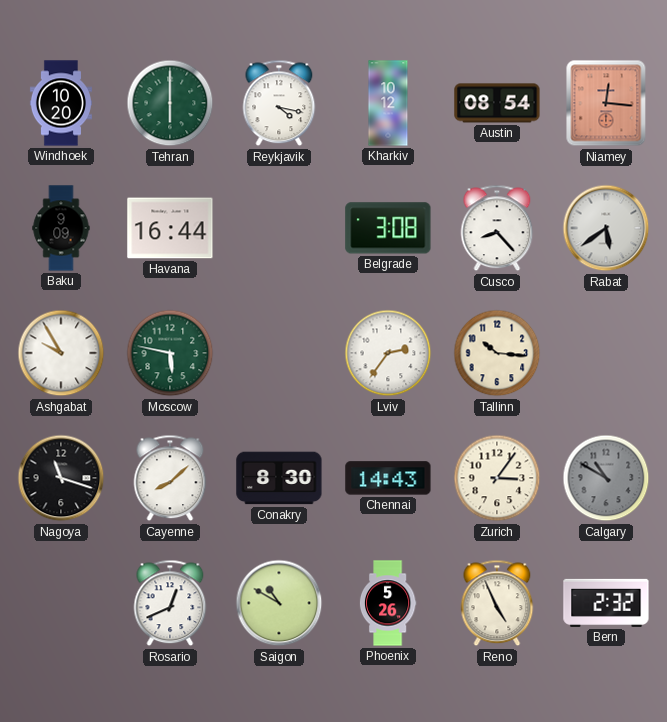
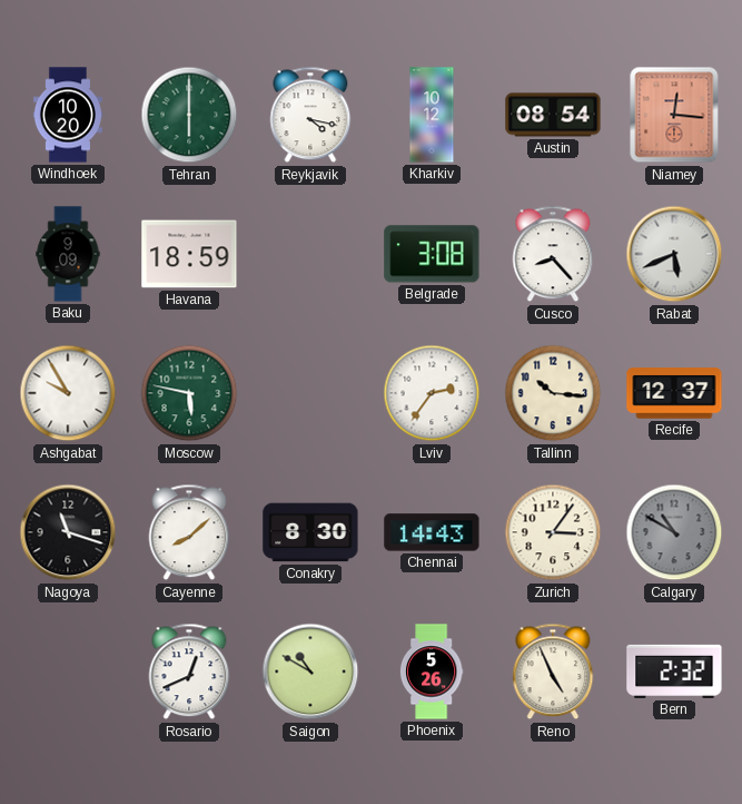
Havana: 16:44 -> 18:59 (189, 254)
Rabat: 5:39 -> 5:41 (674, 254)
Recife: none -> 12:37 (674, 393)
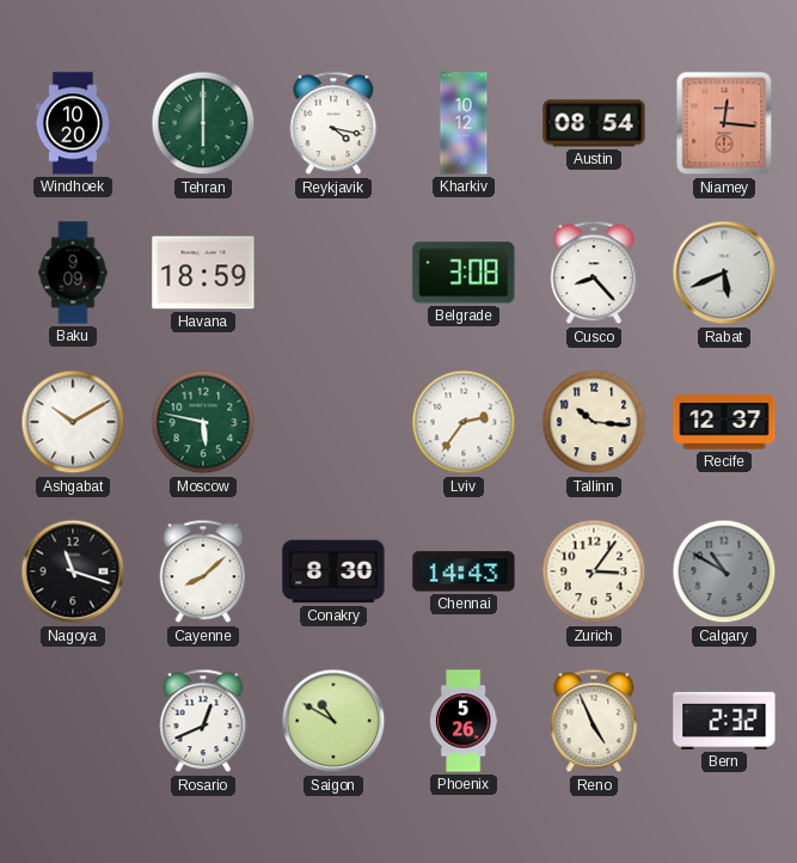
Ashgabat: 9:55 -> 10:10 (73, 422)
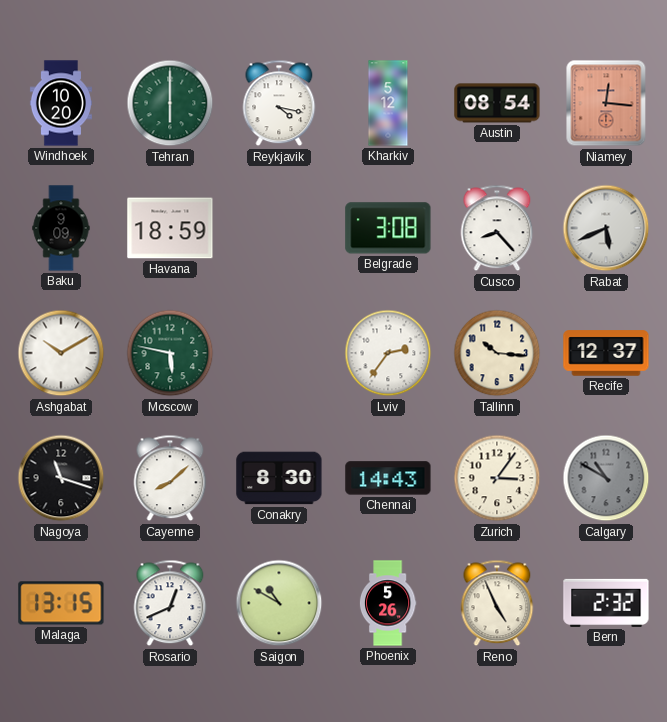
Kharkiv: 10:12 -> 5:12 (388, 103)
Malaga: none -> 13:15 (61, 603)
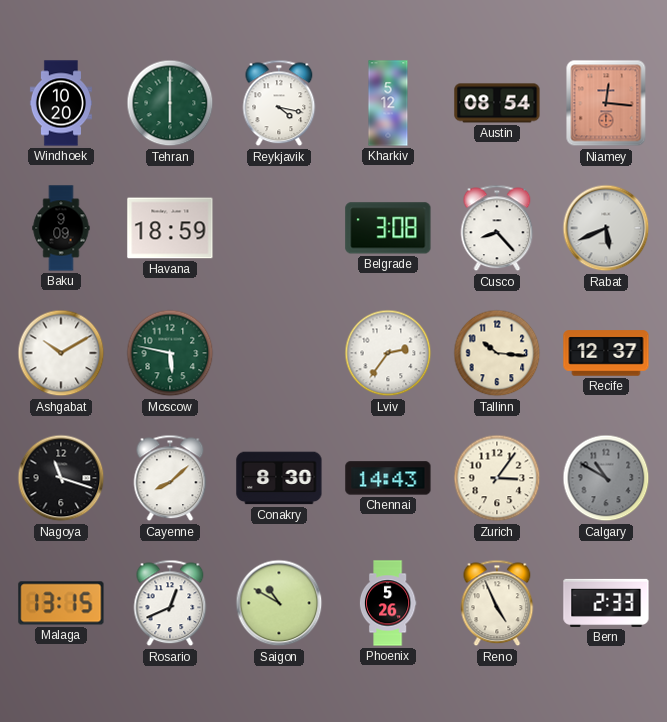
Bern: 2:32 -> 2:33 (606, 603)
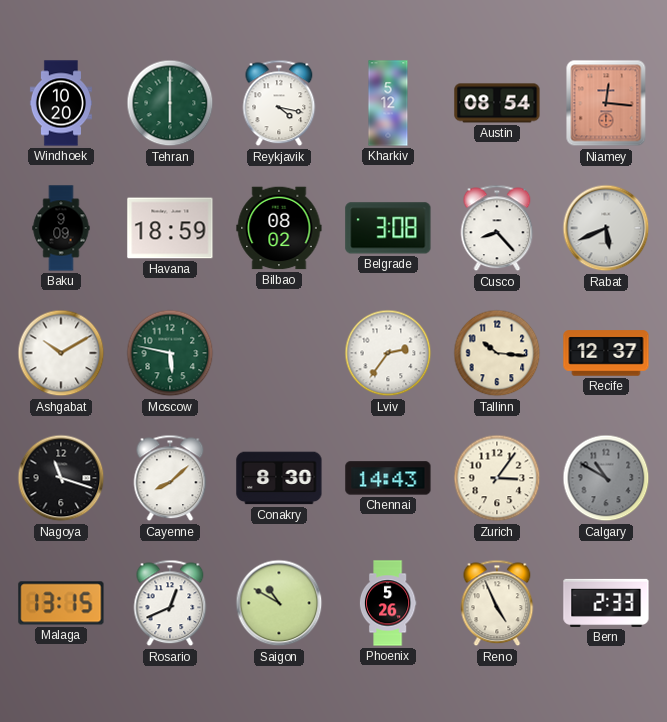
Bilbao: none -> 08:02 (279, 228)
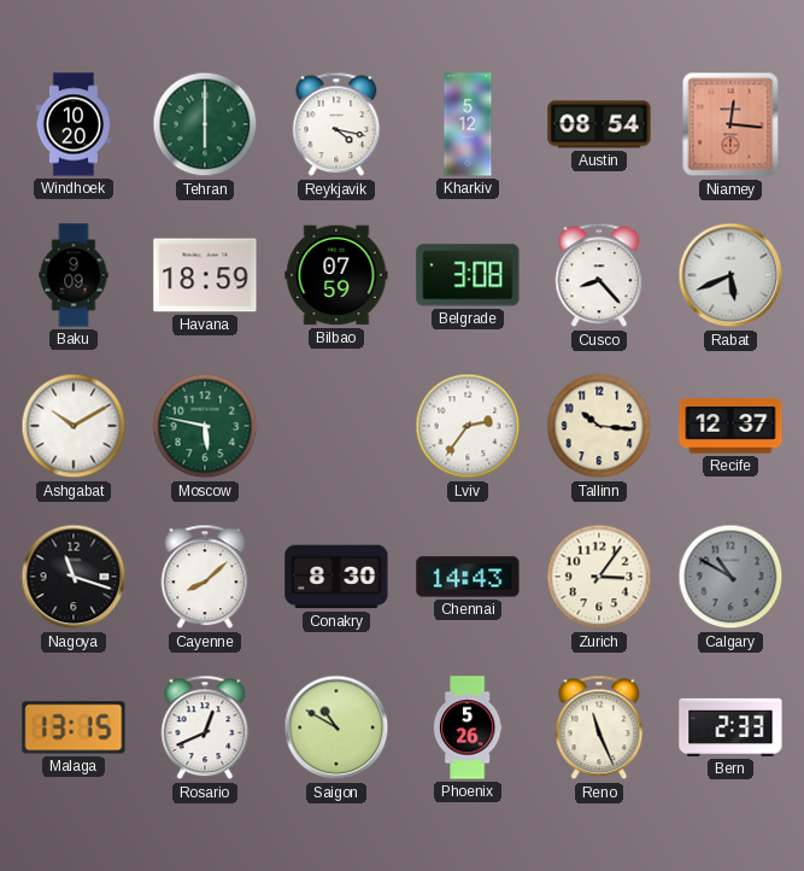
Bilbao: 08:02 -> 07:59 (336, 275)
Reno: 4:56 -> 11:26 (599, 727)
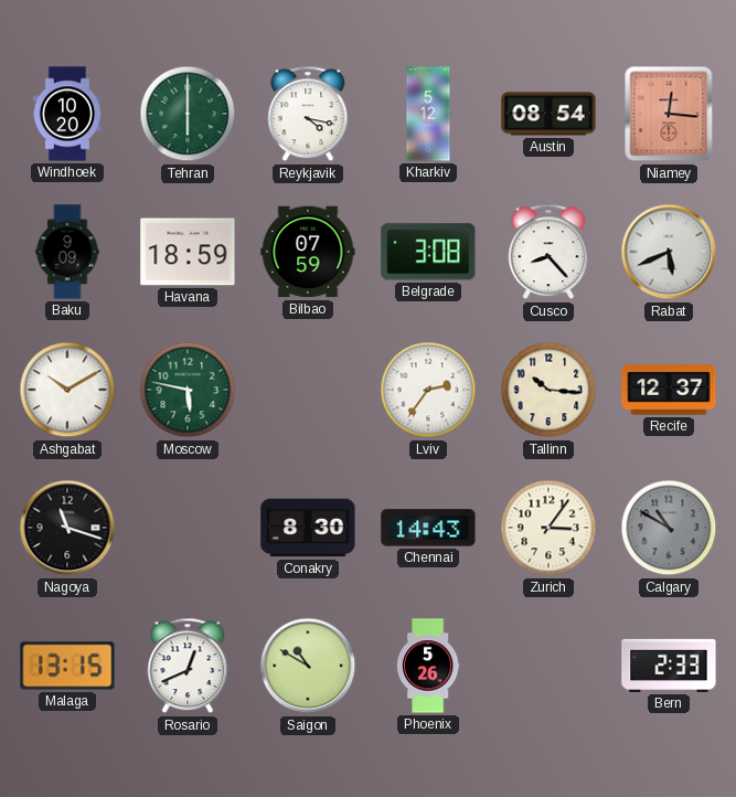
Cayenne: 8:08 -> none (205, 577)
Reno: 11:26 -> none (599, 727)
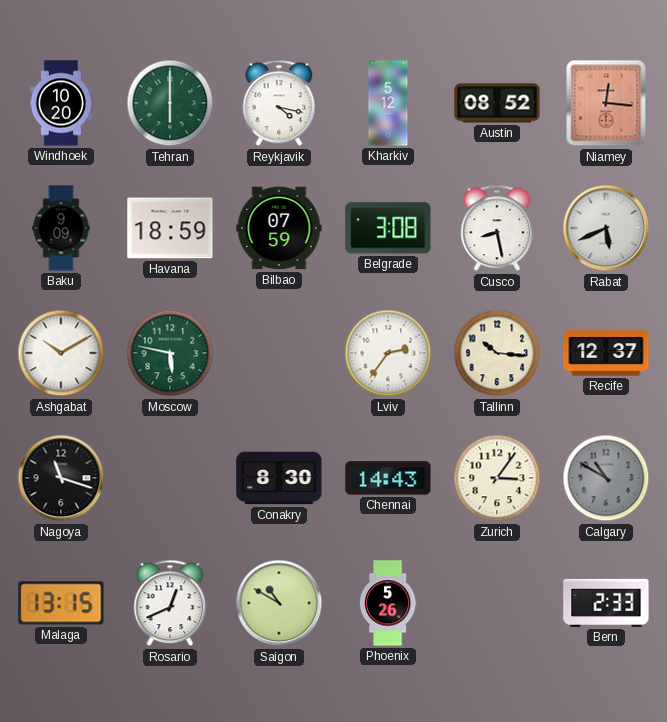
Austin: 08:54 -> 08:52 (497, 103)
Cusco: 8:23 -> 8:28 (497, 228)
